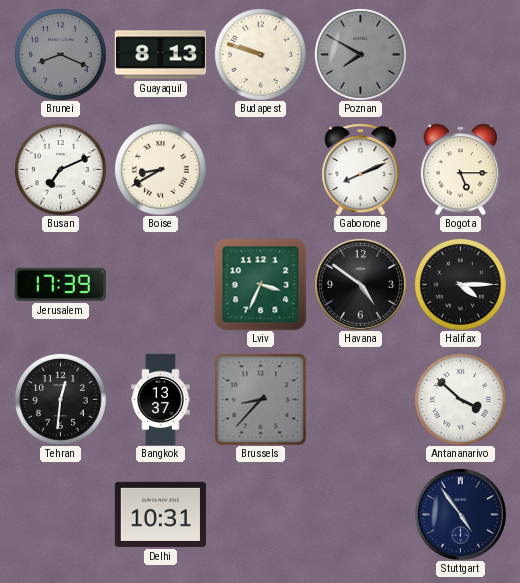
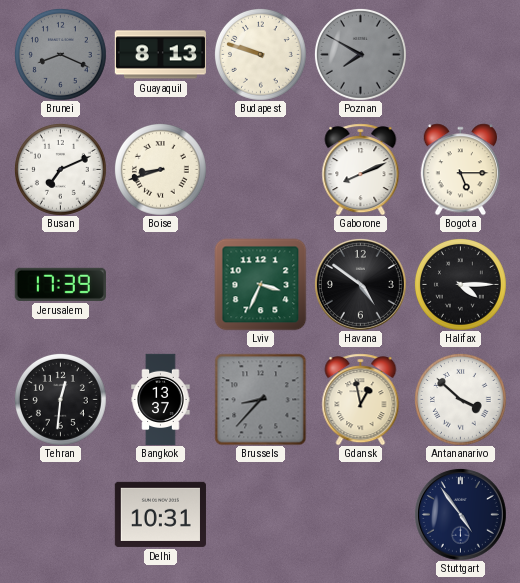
Boise: 8:40 -> 8:42 (161, 170)
Gdansk: none -> 12:58 (361, 399)
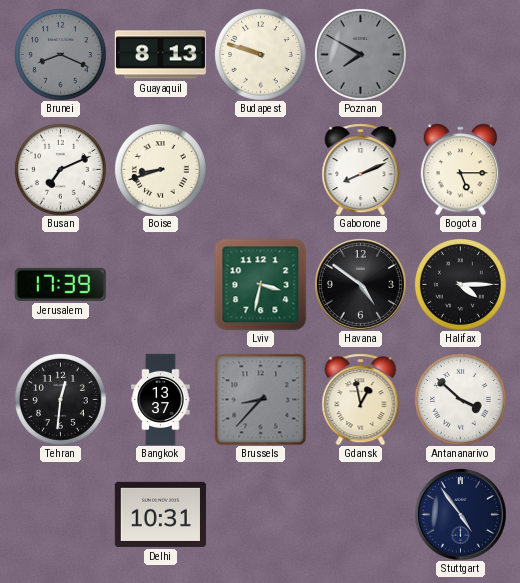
Lviv: 3:34 -> 3:32 (260, 284)
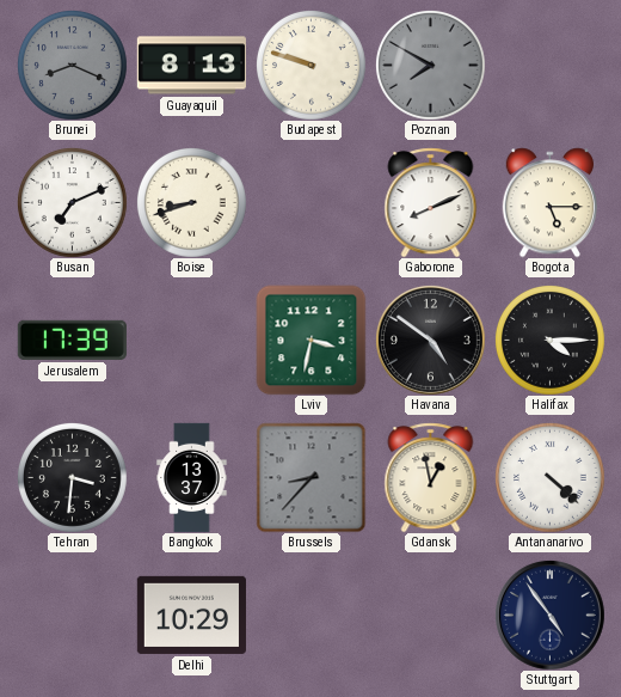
Tehran: 12:31 -> 3:31 (73, 478)
Antananarivo: 3:52 -> 4:22 (551, 478)
Delhi: 10:31 -> 10:29 (191, 615)
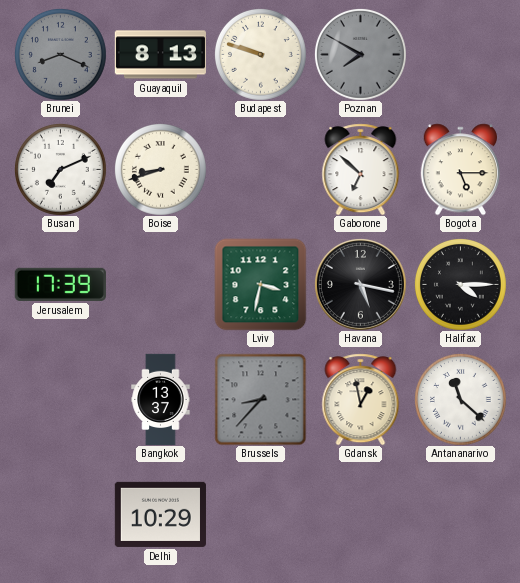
Gaborone: 8:11 -> 6:52 (361, 169)
Havana: 4:51 -> 5:17 (360, 284)
Tehran: 3:31 -> none (73, 478)
Antananarivo: 4:22 -> 11:22 (461, 400)
Stuttgart: 4:54 -> none (549, 615)
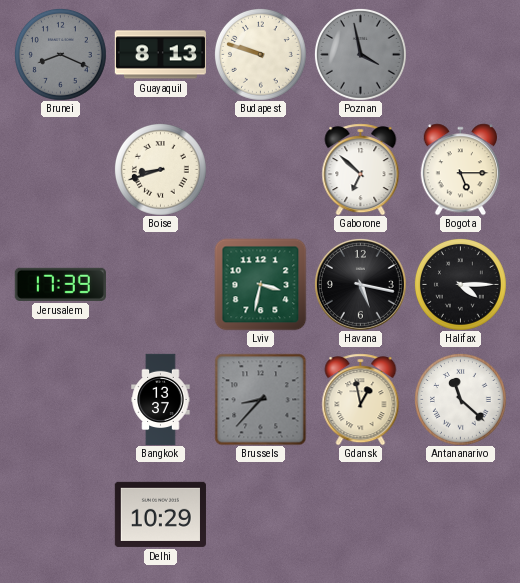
Poznan: 7:50 -> 3:58 (361, 55)
Busan: 7:11 -> none (61, 170)
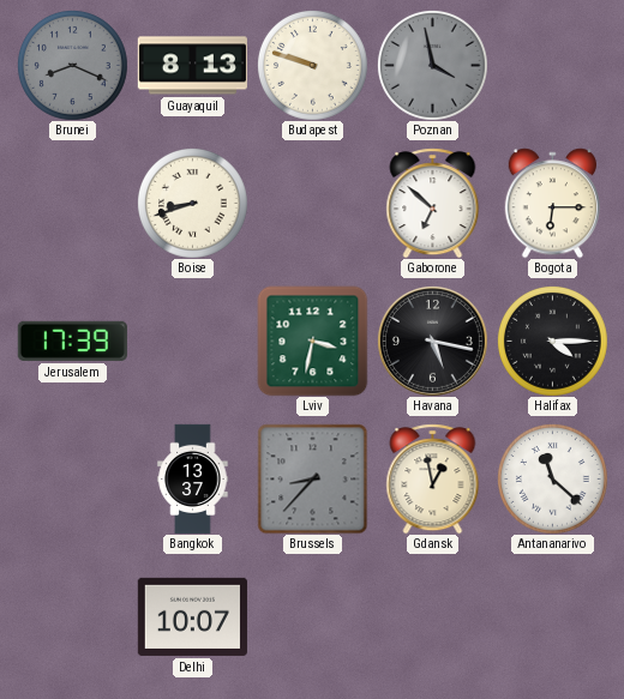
Bogota: 5:15 -> 6:15 (552, 203)
Delhi: 10:29 -> 10:07 (192, 616)
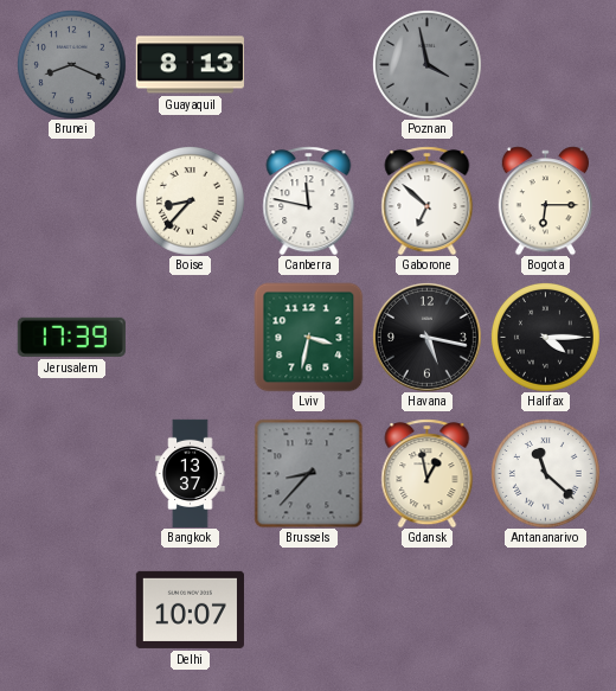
Budapest: 9:48 -> none (313, 66)
Boise: 8:42 -> 8:37 (191, 201)
Canberra: none -> 11:47 (309, 200)
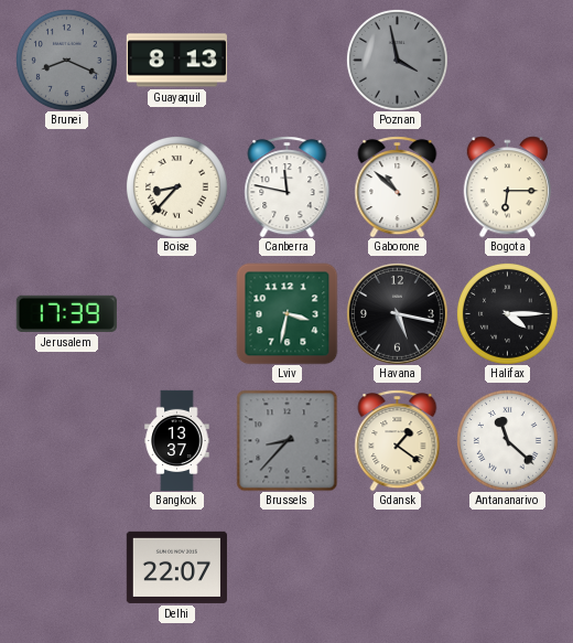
Gaborone: 6:52 -> 10:52 (398, 186)
Gdansk: 12:58 -> 1:21 (398, 440)
Delhi: 10:07 -> 22:07 (176, 567)
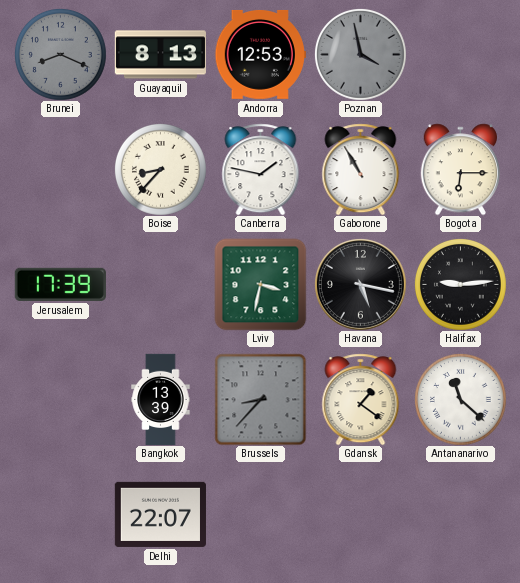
Andorra: none -> 12:53 (260, 54)
Canberra: 11:47 -> 1:47 (261, 169)
Gaborone: 10:52 -> 10:55 (361, 169)
Halifax: 4:15 -> 9:14 (461, 285)
Bangkok: 13:37 -> 13:39 (161, 399)
